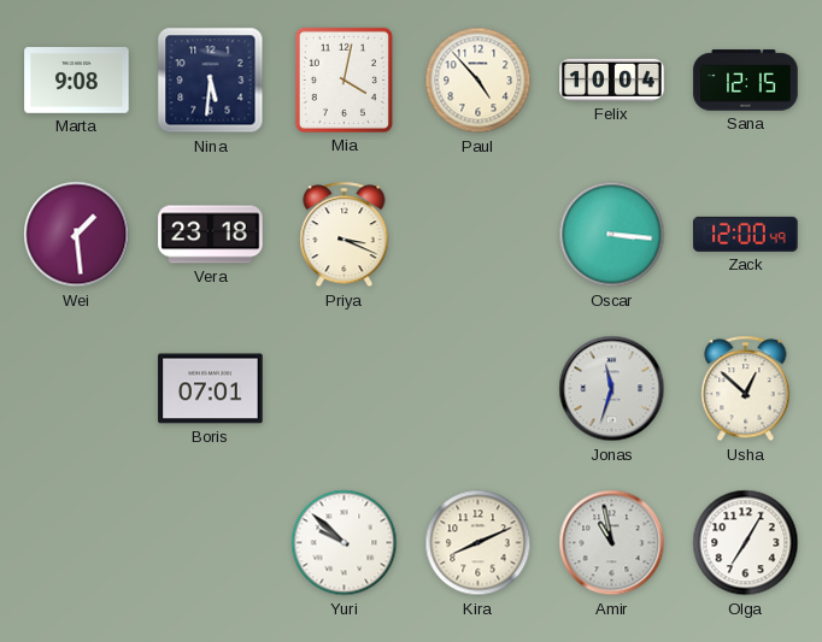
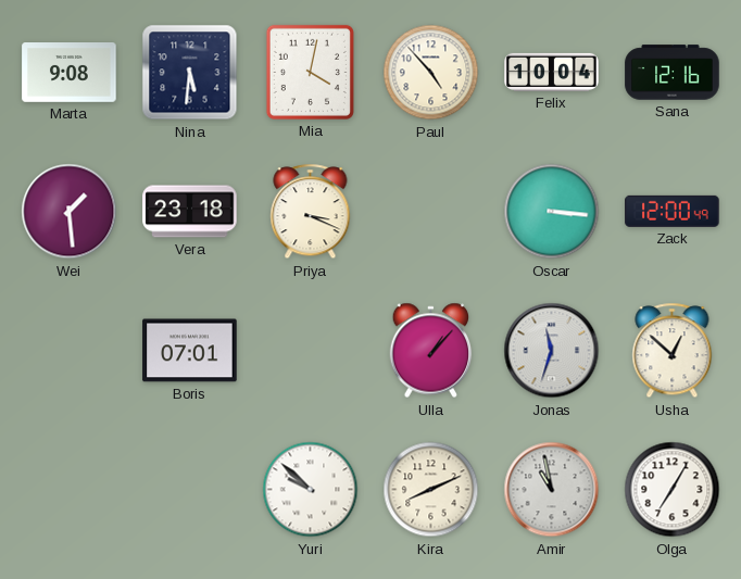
Sana: 12:15 -> 12:16 (673, 73)
Ulla: none -> 1:07 (431, 351)
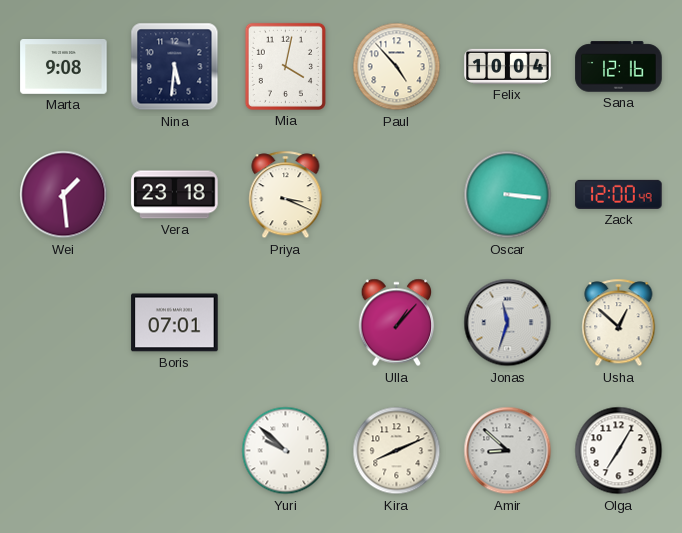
Amir: 10:58 -> 8:52 (508, 451)
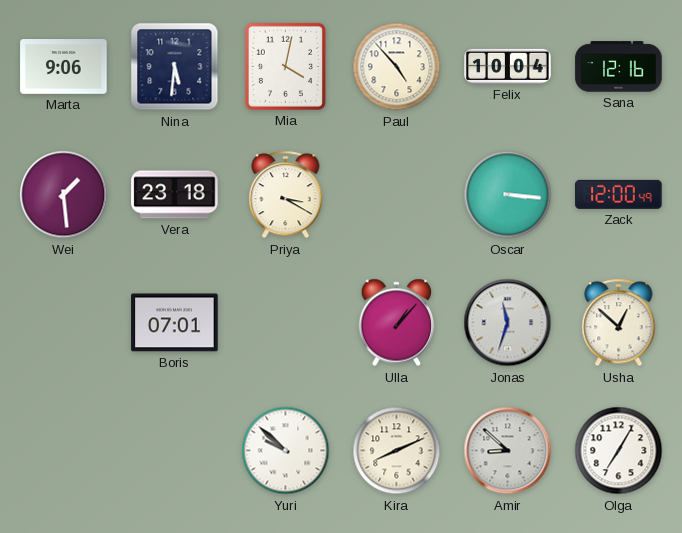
Marta: 9:08 -> 9:06 (64, 67)
Priya: 3:19 -> 3:20 (286, 195)
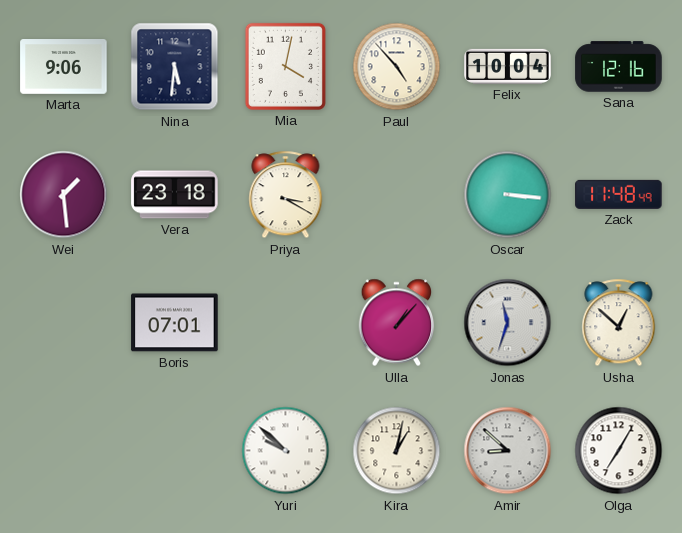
Zack: 12:00 -> 11:48 (619, 194)
Kira: 8:11 -> 1:02 (397, 451)
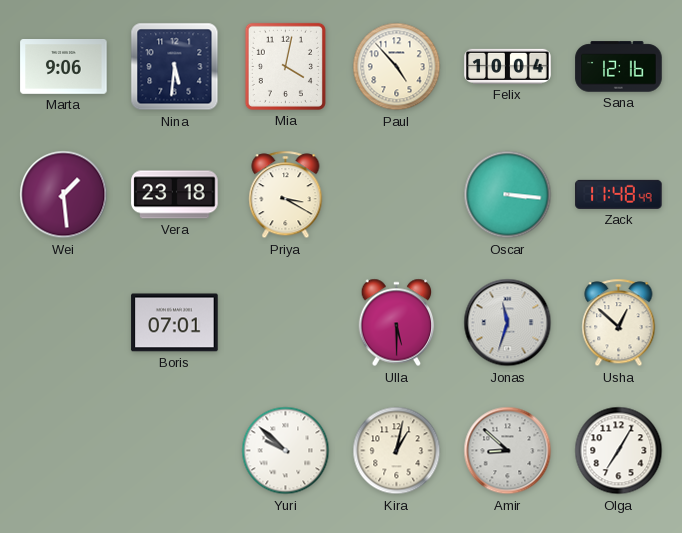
Ulla: 1:07 -> 5:30 (397, 323)
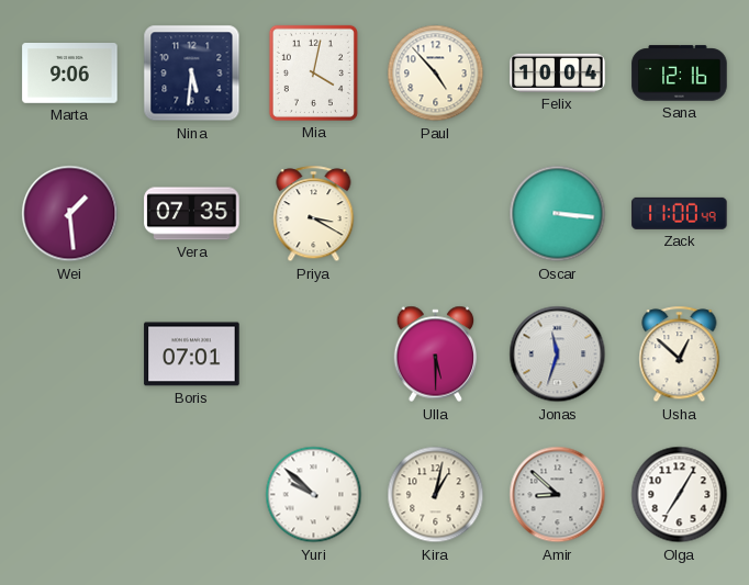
Vera: 23:18 -> 07:35 (192, 214)
Zack: 11:48 -> 11:00 (680, 213)
